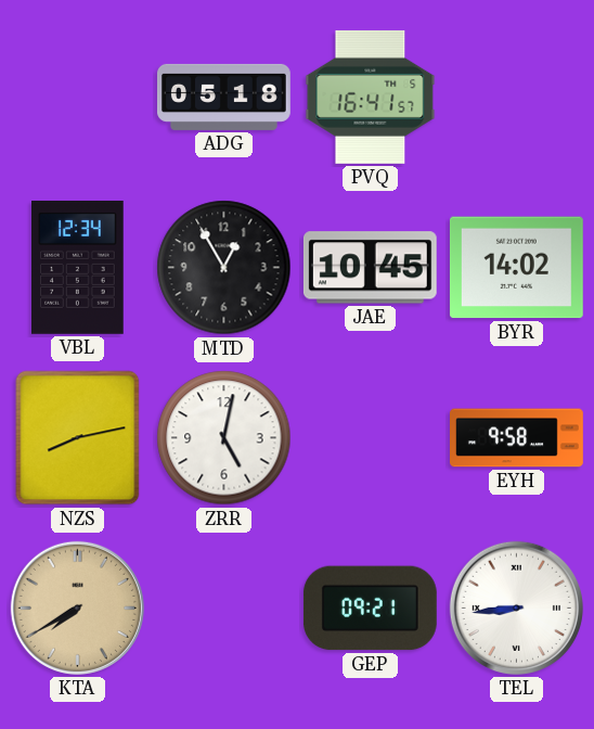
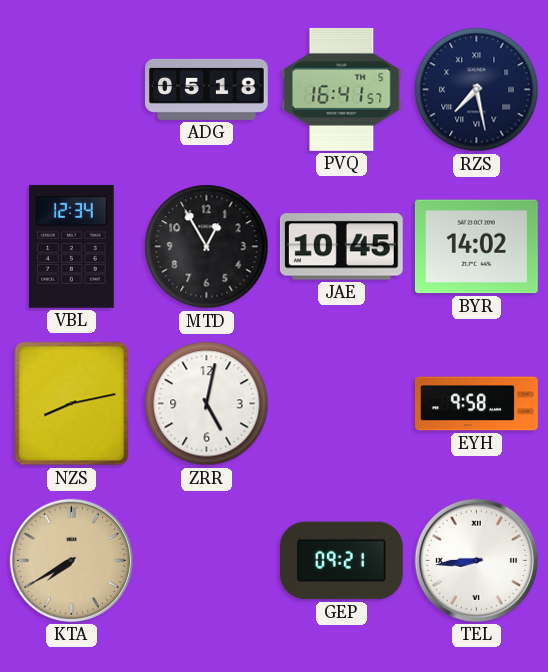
RZS: none -> 7:28 (477, 90)
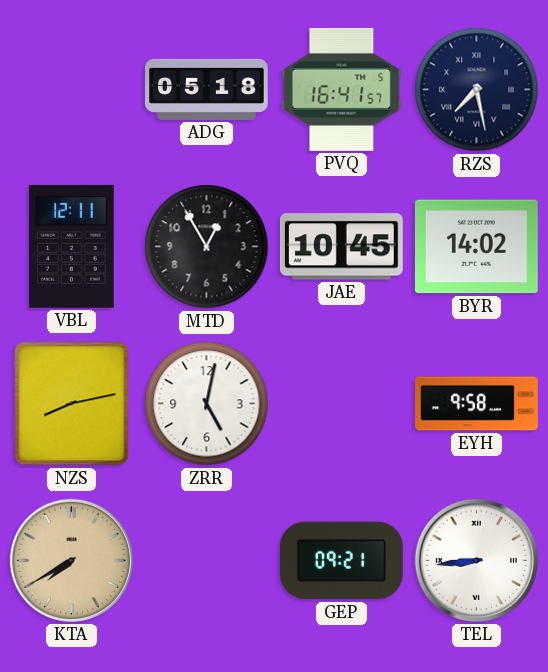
VBL: 12:34 -> 12:11 (72, 246)
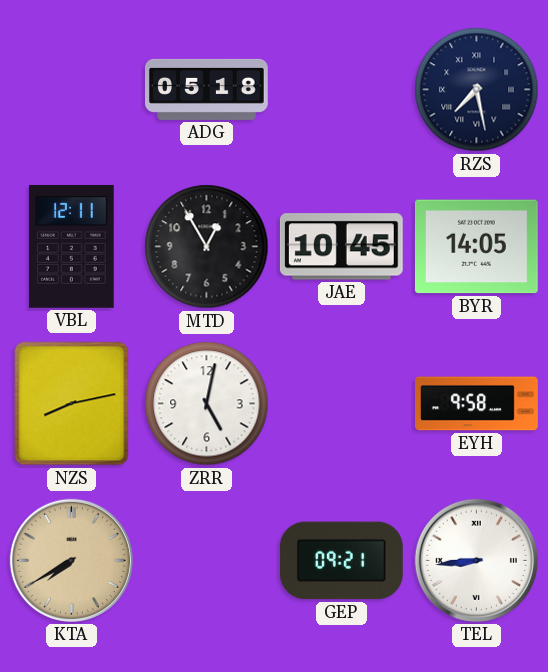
PVQ: 16:41 -> none (342, 89)
BYR: 14:02 -> 14:05 (476, 247)
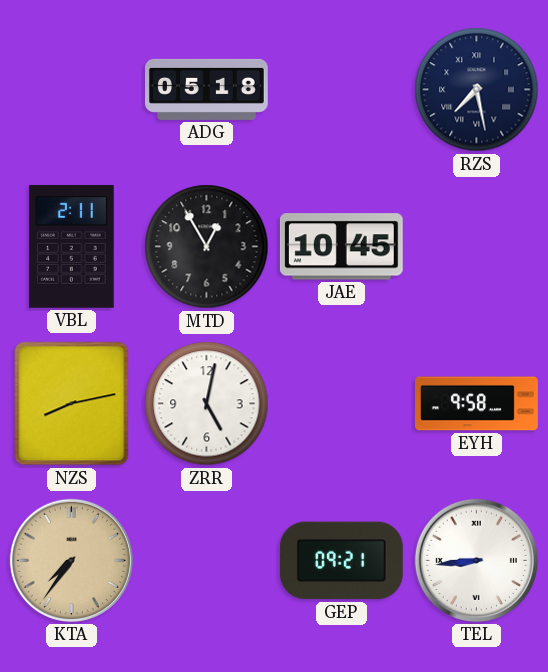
VBL: 12:11 -> 2:11 (72, 246)
BYR: 14:05 -> none (476, 247)
KTA: 7:40 -> 7:36 (71, 560)
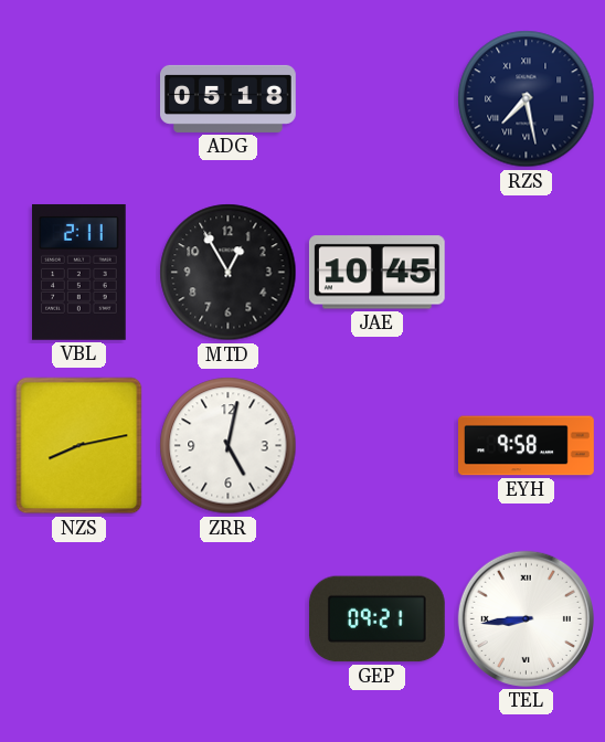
KTA: 7:36 -> none (71, 560)
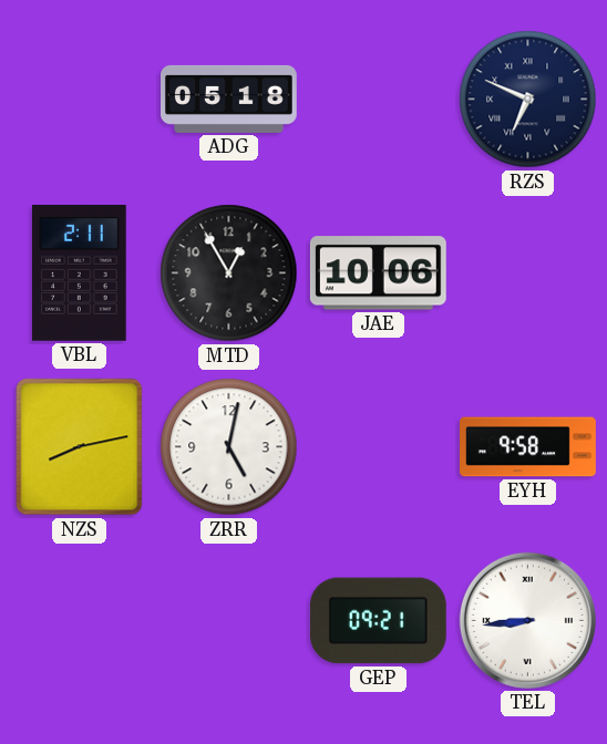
RZS: 7:28 -> 6:49 (528, 100)
JAE: 10:45 -> 10:06 (378, 273)
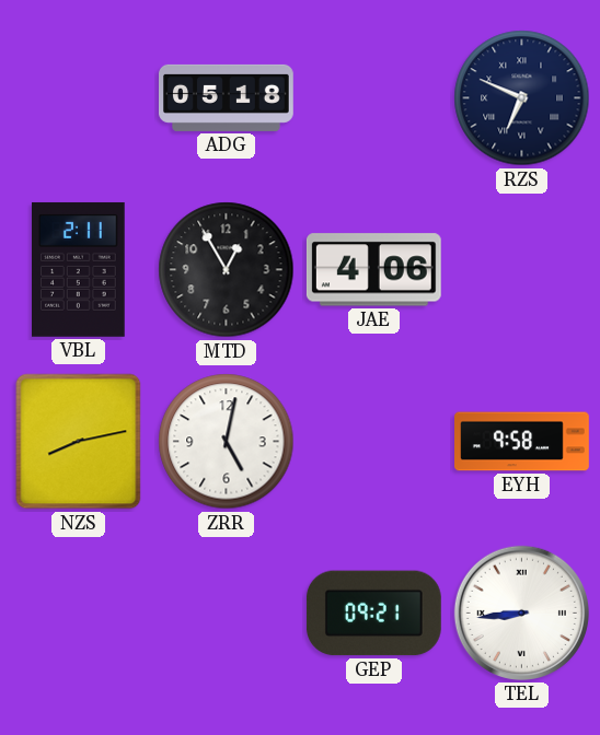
JAE: 10:06 -> 4:06 (373, 270)
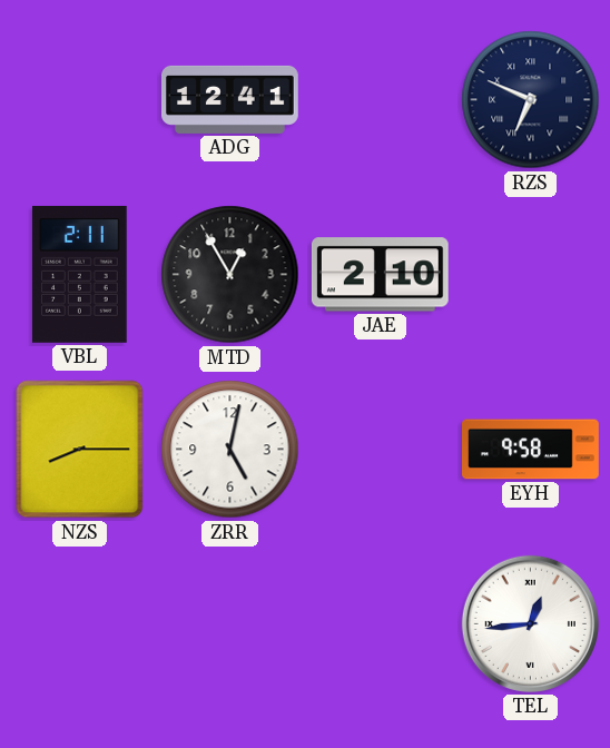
ADG: 05:18 -> 12:41 (230, 99)
JAE: 4:06 -> 2:10 (380, 275)
NZS: 8:13 -> 8:15 (80, 450)
GEP: 09:21 -> none (373, 614)
TEL: 8:44 -> 12:44 (530, 623)
